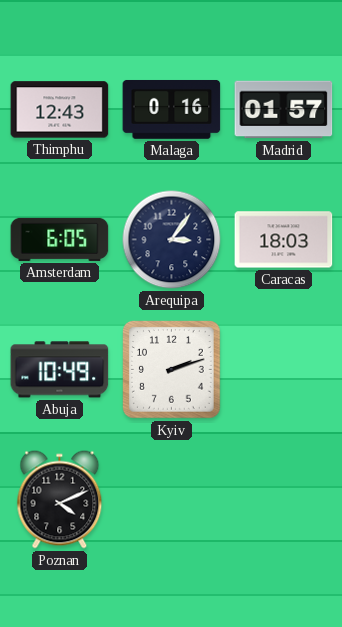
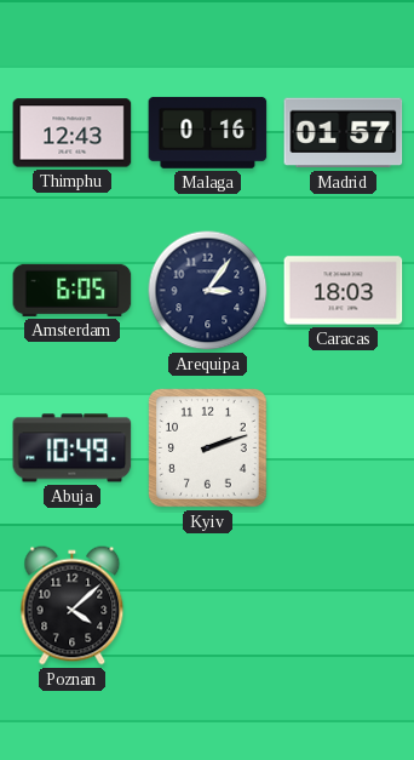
Poznan: 4:11 -> 4:08 (73, 606)
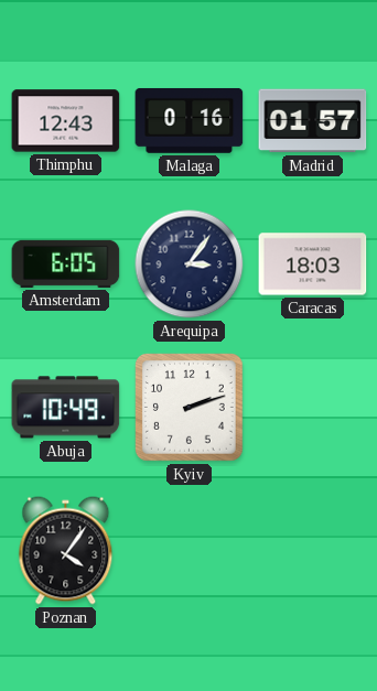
Poznan: 4:08 -> 4:06 (66, 551)
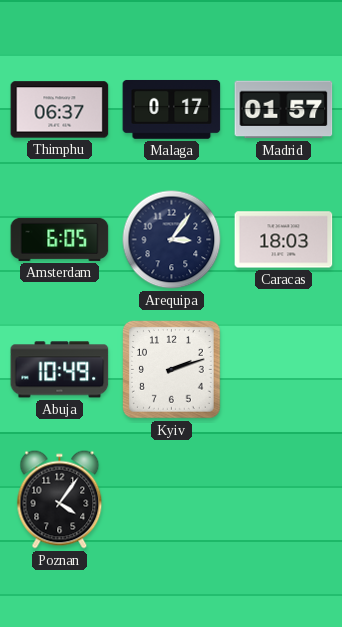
Thimphu: 12:43 -> 06:37 (60, 110)
Malaga: 0:16 -> 0:17 (172, 109)
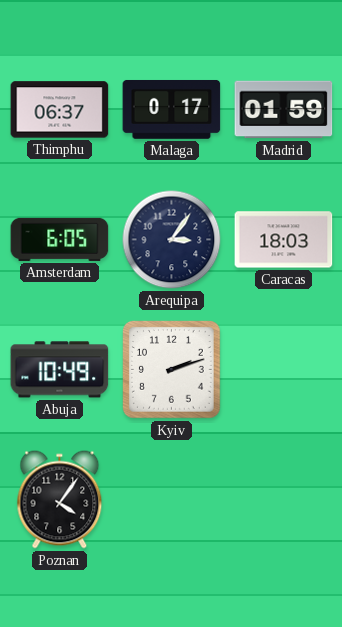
Madrid: 01:57 -> 01:59 (284, 110)
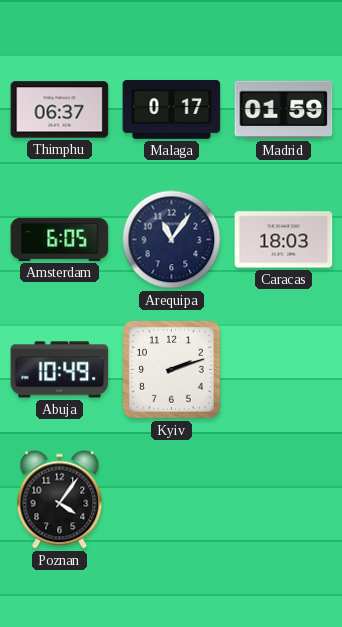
Arequipa: 3:06 -> 11:06 (172, 240)
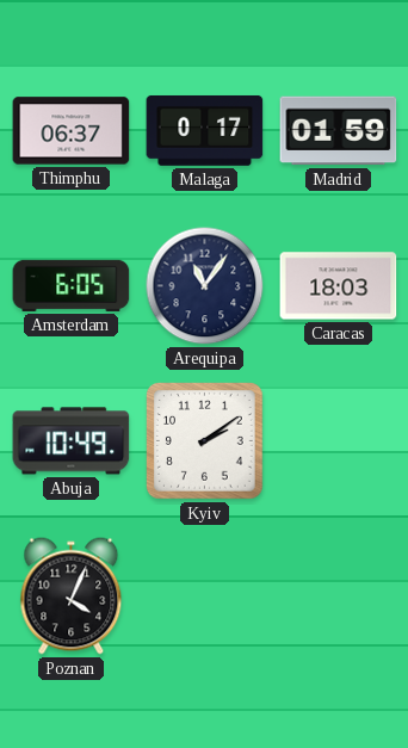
Kyiv: 2:12 -> 2:09 (205, 441)
Poznan: 4:06 -> 4:04 (72, 596)
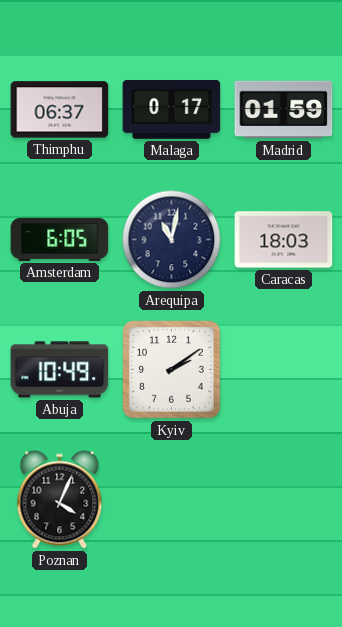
Arequipa: 11:06 -> 11:02 (172, 240)
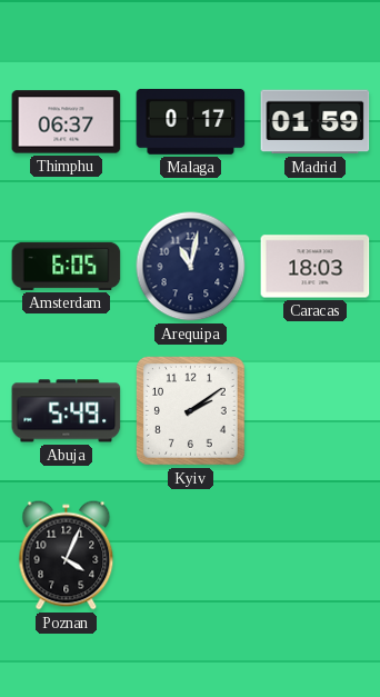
Abuja: 10:49 -> 5:49 (67, 411)
